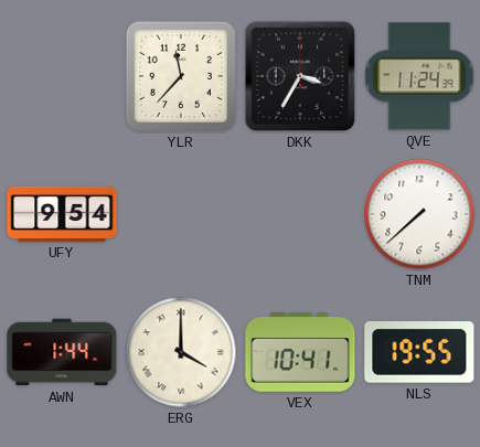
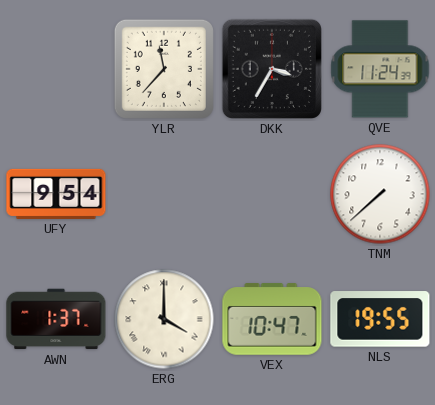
AWN: 1:44 -> 1:37 (56, 319)
VEX: 10:41 -> 10:47 (272, 319)
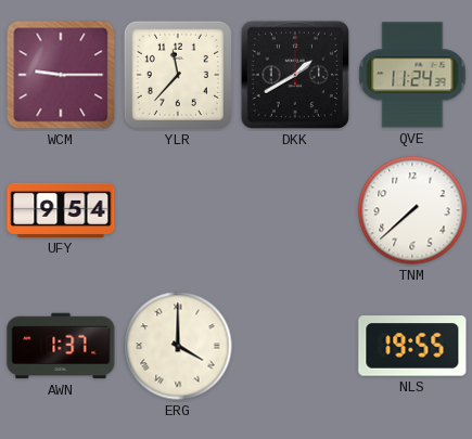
WCM: none -> 9:15 (61, 75)
DKK: 3:35 -> 1:40 (295, 75)
VEX: 10:47 -> none (272, 319)
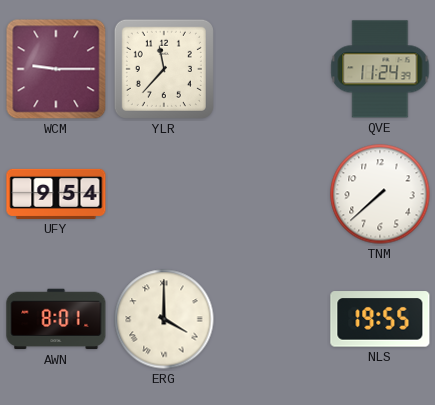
DKK: 1:40 -> none (295, 75)
AWN: 1:37 -> 8:01 (56, 319)
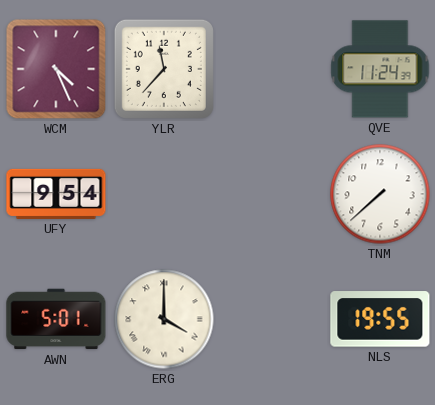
WCM: 9:15 -> 4:26 (56, 69)
AWN: 8:01 -> 5:01 (56, 319)
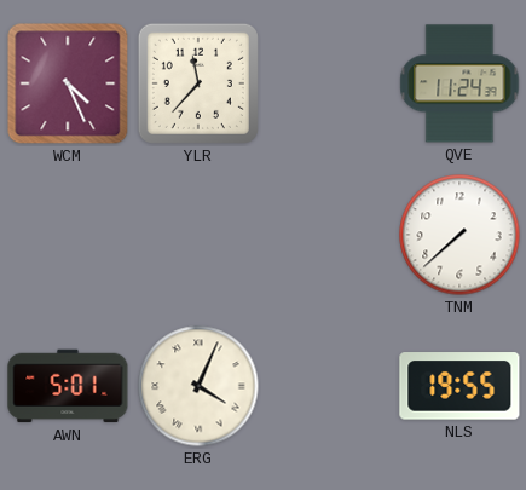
UFY: 9:54 -> none (56, 194)
ERG: 4:00 -> 4:04 (198, 386)
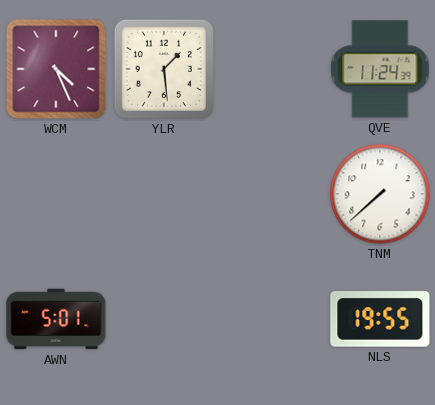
YLR: 11:37 -> 1:29 (164, 69)
ERG: 4:04 -> none (198, 386)
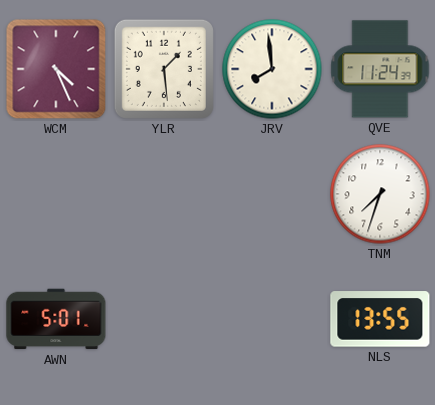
JRV: none -> 7:59 (272, 69)
TNM: 7:38 -> 7:33 (380, 194)
NLS: 19:55 -> 13:55 (380, 319)
